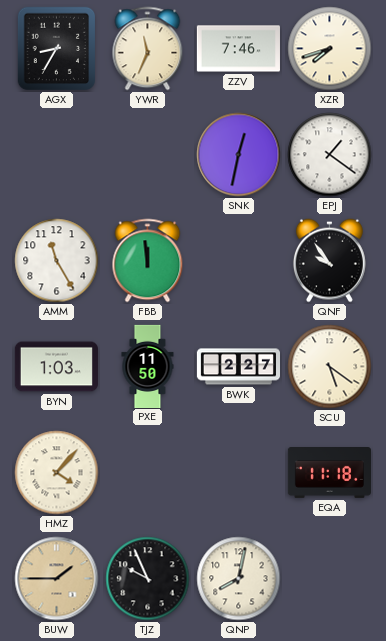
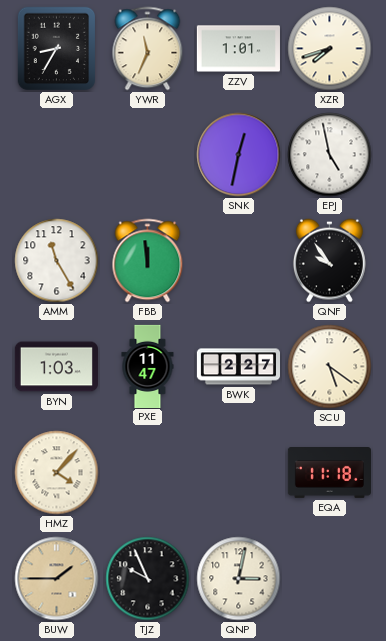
ZZV: 7:46 -> 1:01 (238, 49)
EPJ: 1:21 -> 4:58 (330, 155)
PXE: 11:50 -> 11:47 (148, 366)
QNP: 8:02 -> 3:02 (239, 579)
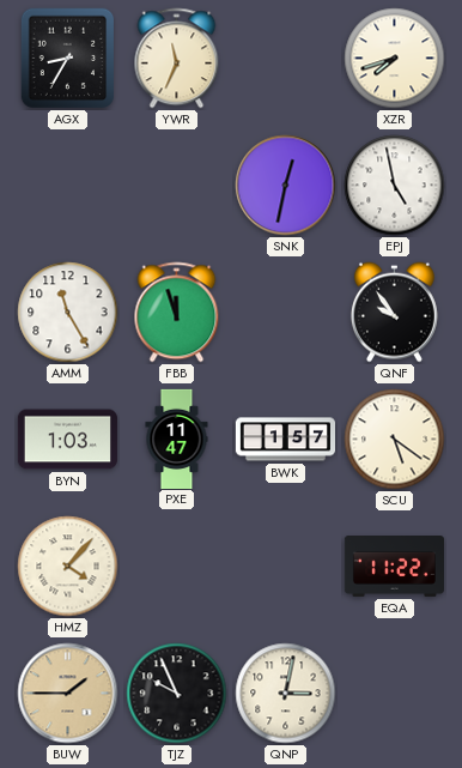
ZZV: 1:01 -> none (238, 49)
FBB: 11:59 -> 11:57 (177, 313)
BWK: 2:27 -> 1:57 (285, 440)
EQA: 11:18 -> 11:22 (394, 567)
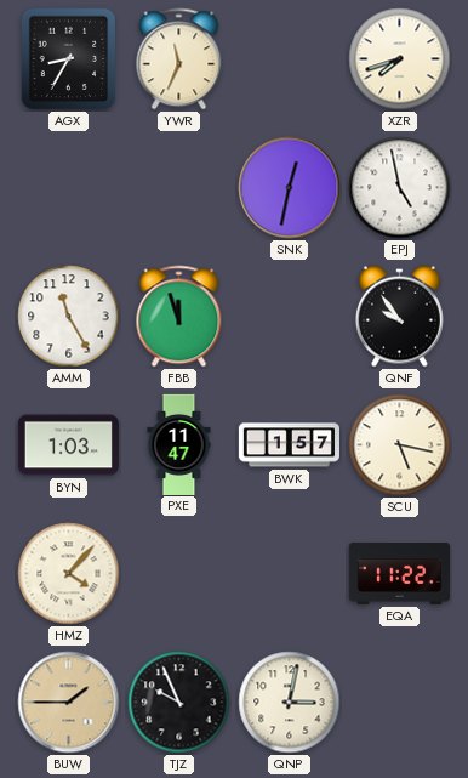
SCU: 5:21 -> 5:17 (400, 445)
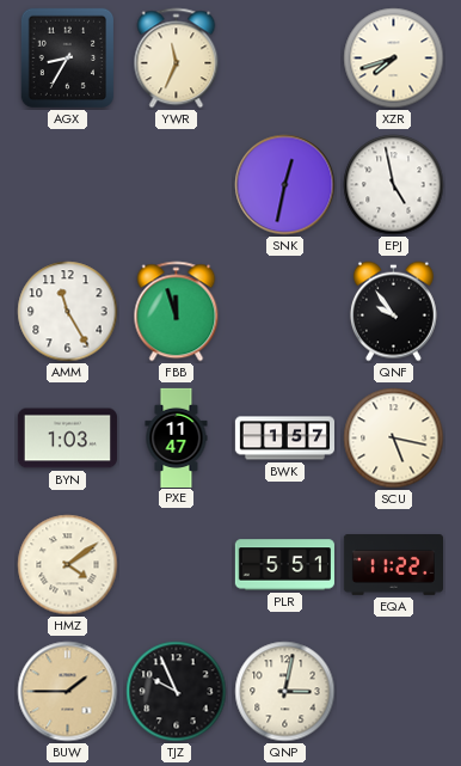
HMZ: 4:07 -> 4:09 (68, 565)
PLR: none -> 5:51 (284, 565)
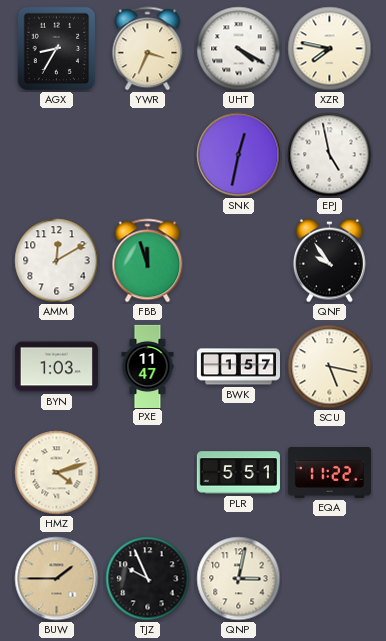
YWR: 11:34 -> 3:34 (148, 49)
UHT: none -> 4:20 (239, 49)
XZR: 7:42 -> 7:47 (330, 49)
AMM: 11:25 -> 12:10 (57, 261)
HMZ: 4:09 -> 4:12 (57, 473)
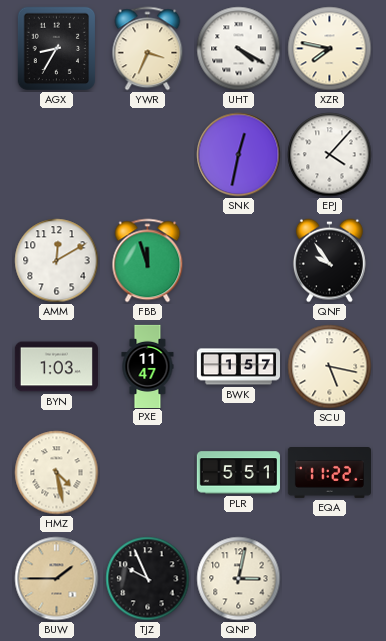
EPJ: 4:58 -> 4:07 (330, 155)
HMZ: 4:12 -> 4:28 (57, 473)
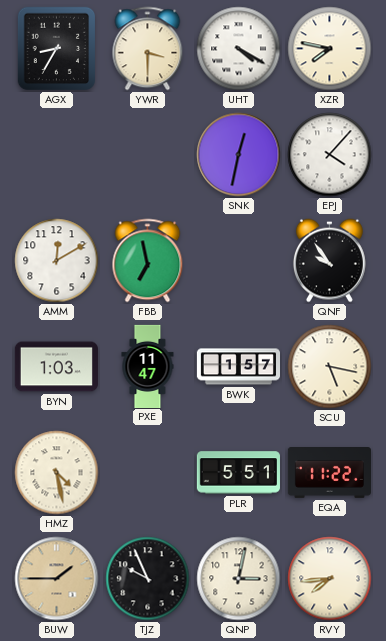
YWR: 3:34 -> 3:30 (148, 49)
FBB: 11:57 -> 6:58 (148, 261)
RVY: none -> 7:44 (330, 579)
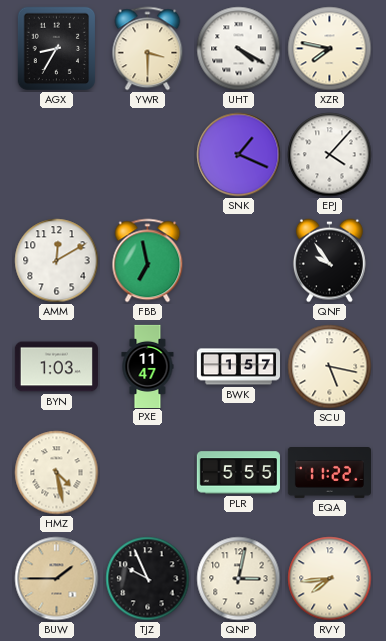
SNK: 12:32 -> 1:19 (239, 155)
PLR: 5:51 -> 5:55 (238, 473)
